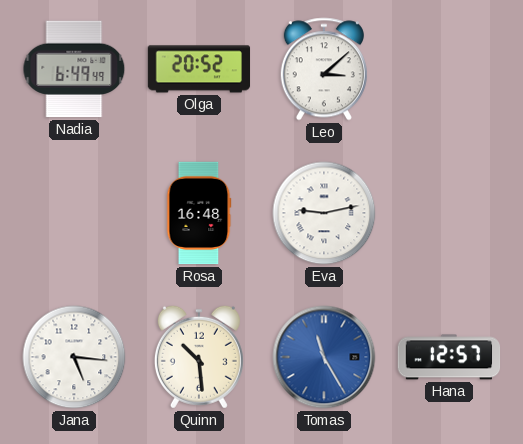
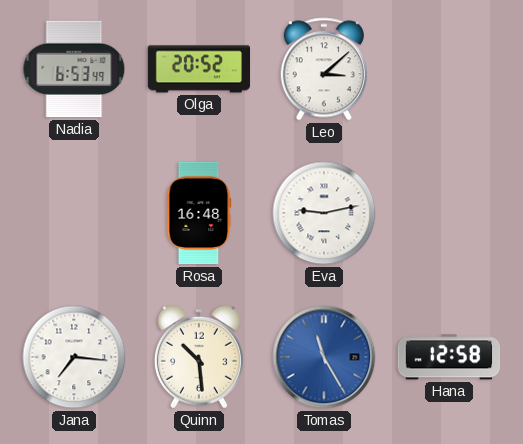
Nadia: 6:49 -> 6:53 (74, 69)
Jana: 5:16 -> 7:16 (74, 357)
Hana: 12:57 -> 12:58 (449, 357)
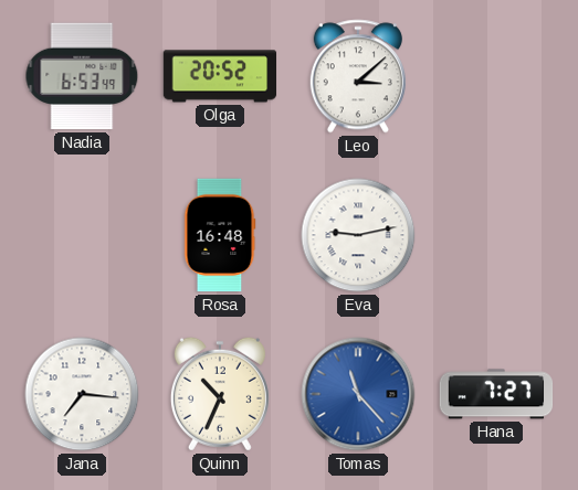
Quinn: 10:29 -> 10:34 (220, 394)
Tomas: 11:25 -> 11:23 (358, 394)
Hana: 12:58 -> 7:27 (496, 394)
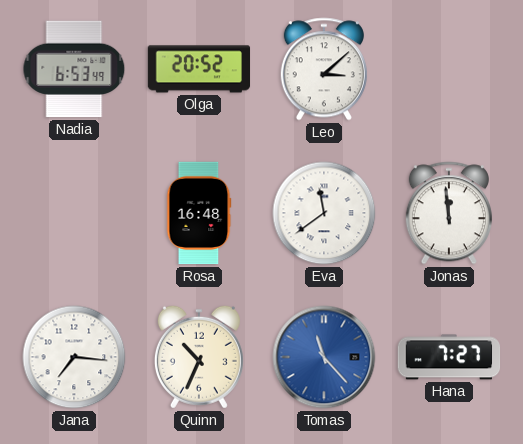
Eva: 9:13 -> 11:39 (324, 213)
Jonas: none -> 11:59 (449, 213)
